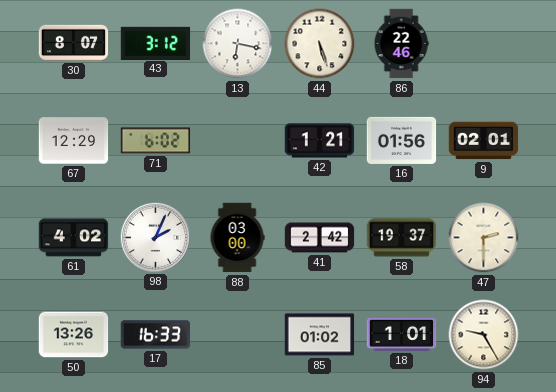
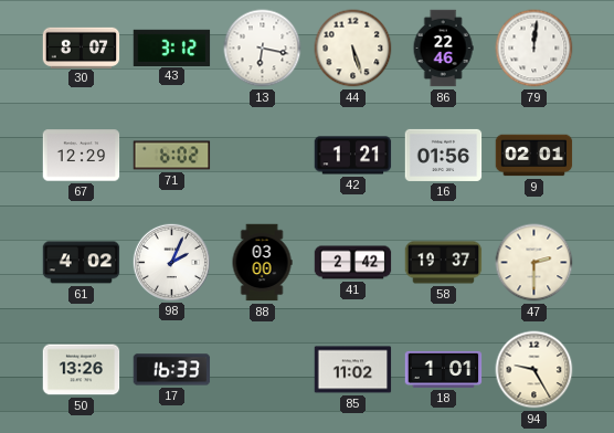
79: none -> 12:01 (534, 49)
85: 01:02 -> 11:02 (353, 370)
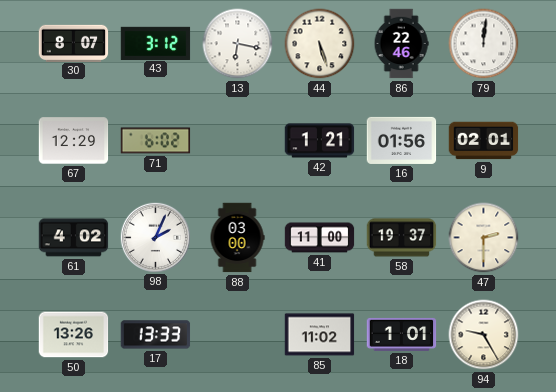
41: 2:42 -> 11:00 (320, 238)
17: 16:33 -> 13:33 (156, 335)
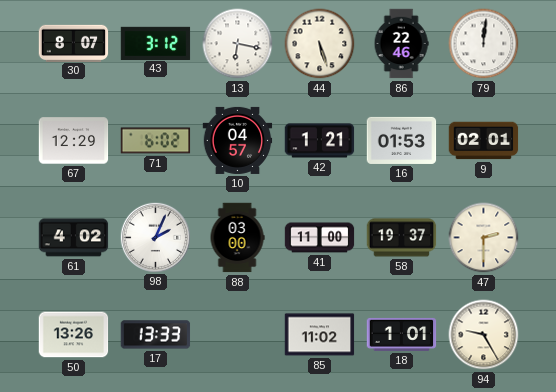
10: none -> 04:57 (238, 140)
16: 01:56 -> 01:53 (402, 140)
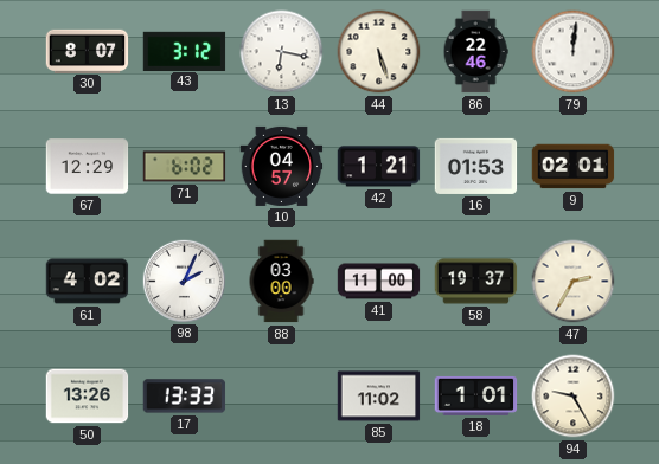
47: 2:30 -> 2:35 (574, 282)
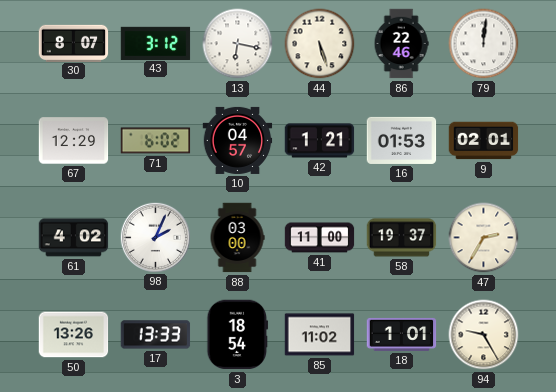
3: none -> 18:54 (238, 335)
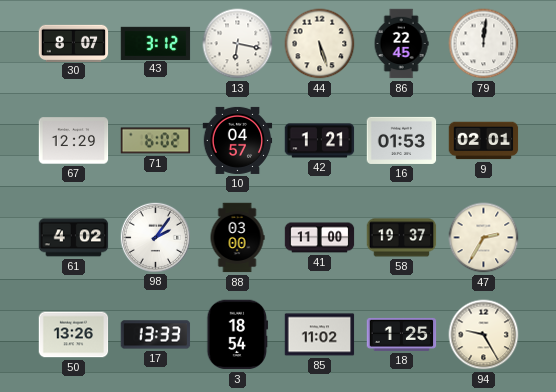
86: 22:46 -> 22:45 (401, 44)
98: 2:04 -> 2:06 (155, 237)
18: 1:01 -> 1:25 (402, 334)
